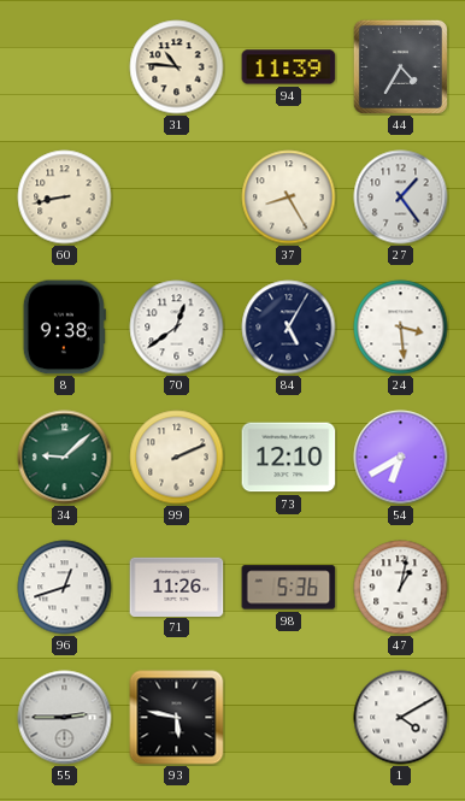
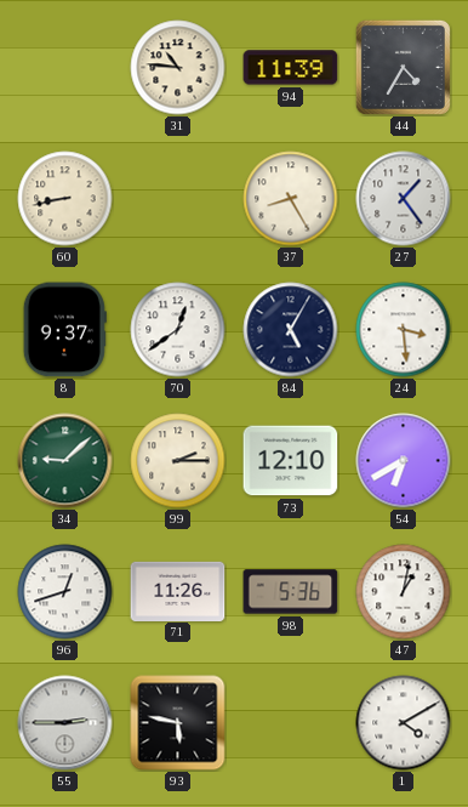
8: 9:38 -> 9:37 (64, 330)
99: 2:11 -> 2:15 (178, 461)
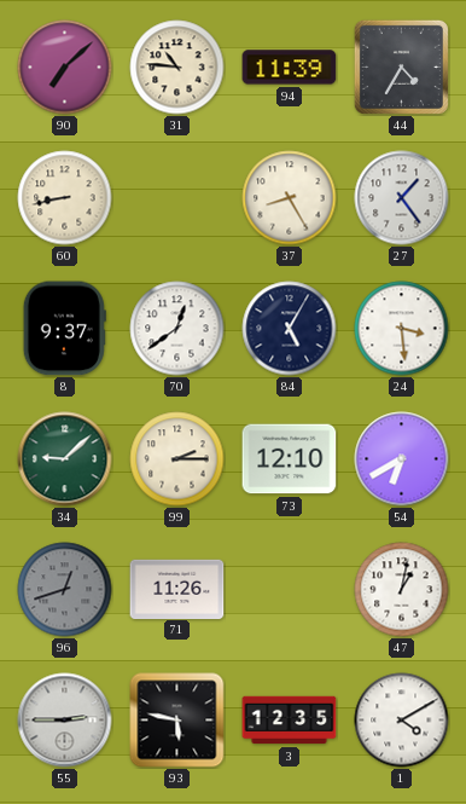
90: none -> 7:08 (65, 68)
96 dial: white -> grey (65, 590)
98: 5:36 -> none (291, 592)
3: none -> 12:35 (290, 721)
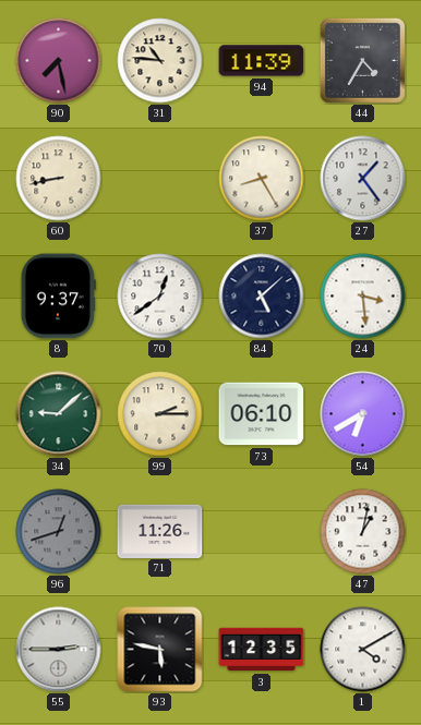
90: 7:08 -> 7:28 (59, 61)
84: 5:05 -> 5:08 (262, 297)
73: 12:10 -> 06:10 (262, 414)
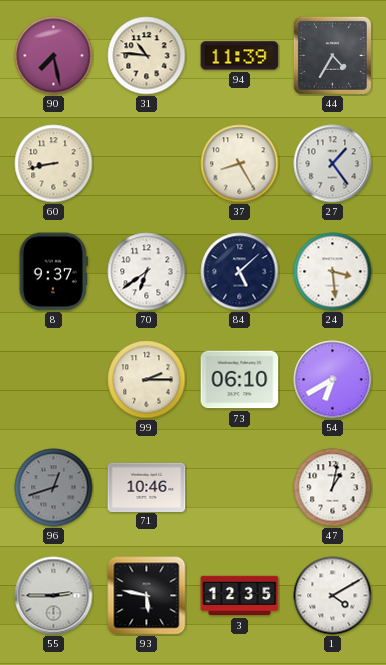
70: 12:39 -> 6:39 (147, 272)
34: 9:08 -> none (59, 414)
71: 11:26 -> 10:46 (147, 487)
